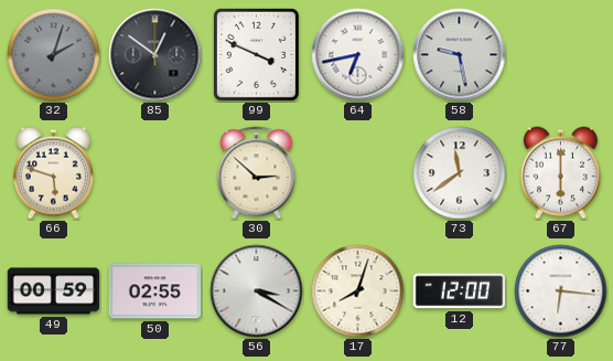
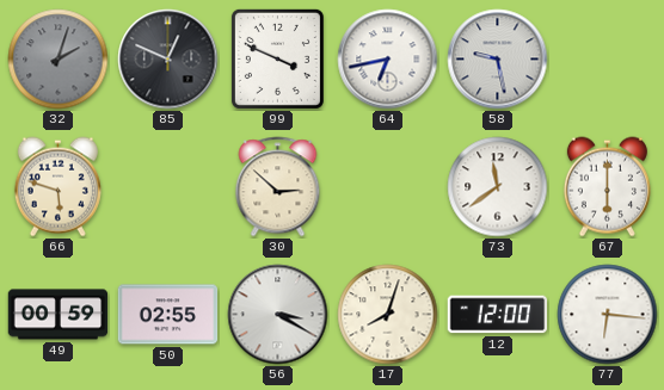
85: 12:51 -> 12:49 (168, 60)
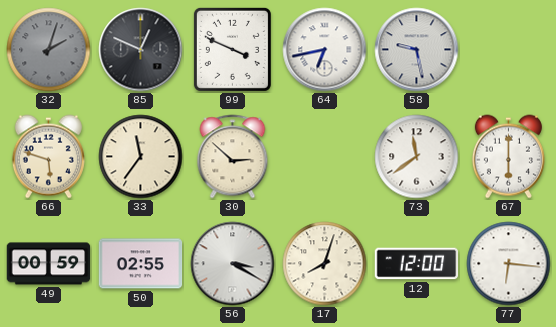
33: none -> 11:36 (141, 157)
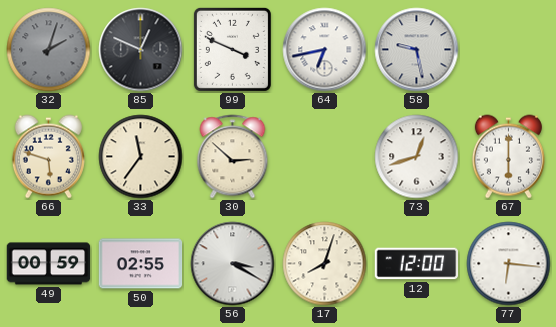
73: 11:39 -> 12:42 (417, 157)
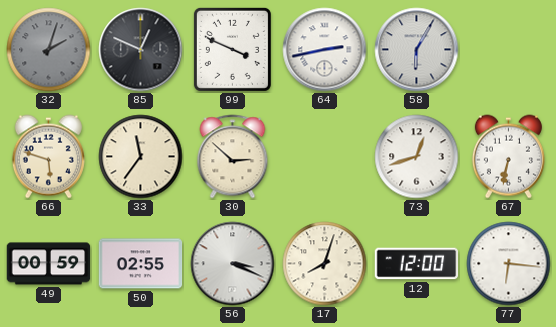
64: 6:43 -> 2:43 (325, 50)
58: 9:28 -> 6:05 (417, 50)
67: 6:00 -> 6:32 (508, 157)
56: 3:20 -> 3:19 (233, 264)
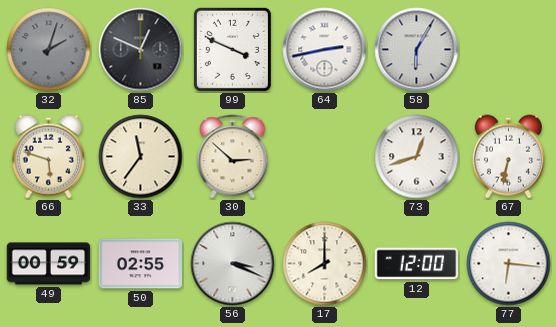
17: 8:03 -> 8:00 (325, 264)
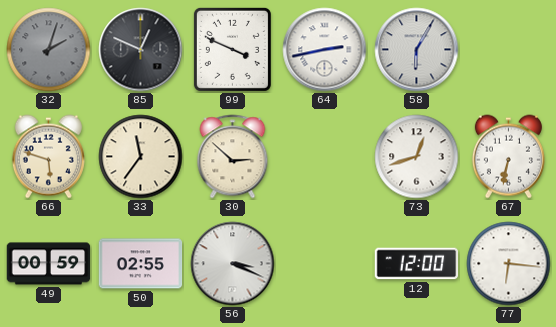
17: 8:00 -> none (325, 264)
